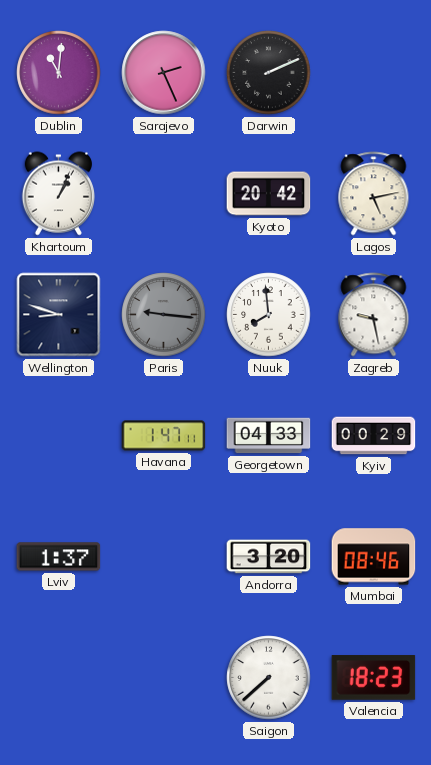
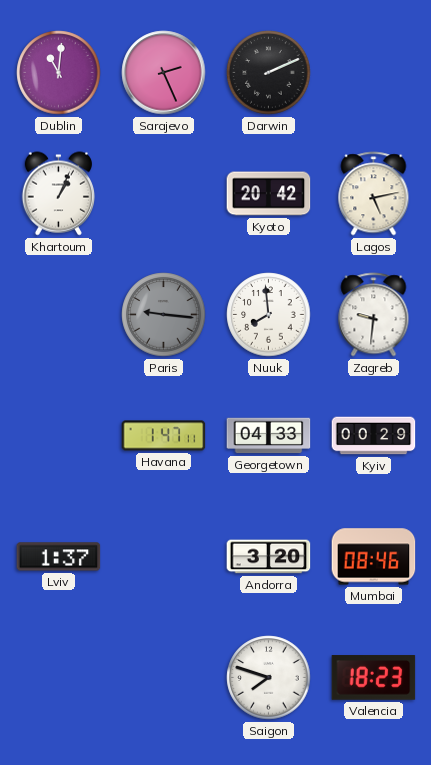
Wellington: 8:48 -> none (59, 315)
Zagreb: 9:28 -> 9:31 (374, 315)
Saigon: 7:38 -> 7:48 (269, 678)
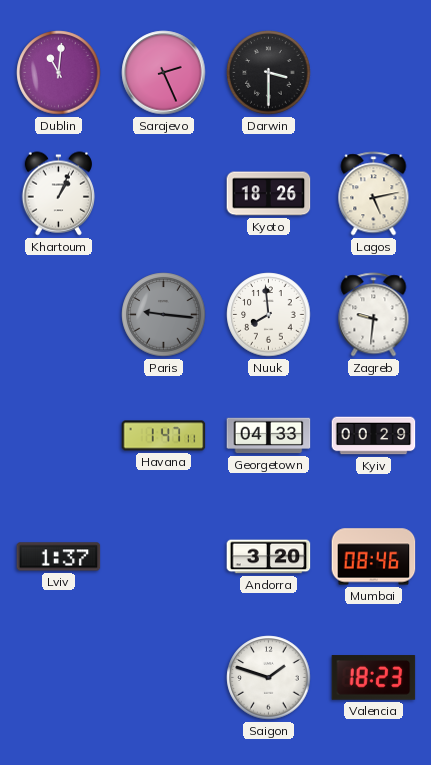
Darwin: 2:11 -> 3:30 (269, 73)
Kyoto: 20:42 -> 18:26 (269, 194)
Saigon: 7:48 -> 1:48 (269, 678)
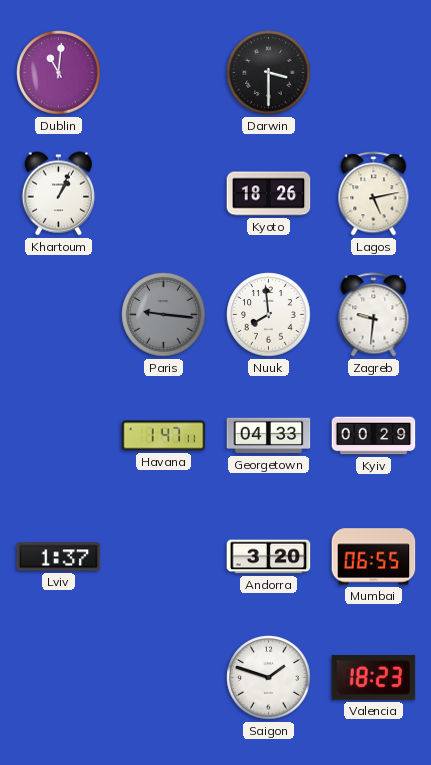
Sarajevo: 2:26 -> none (164, 73)
Mumbai: 08:46 -> 06:55 (374, 557)
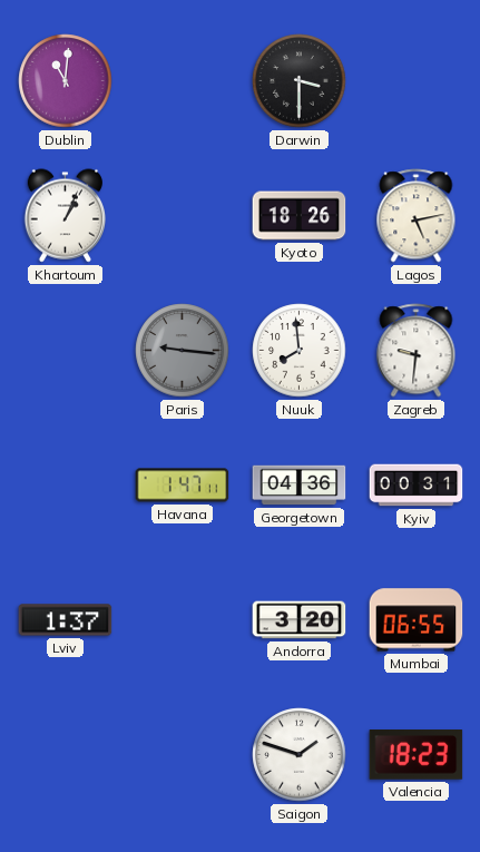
Georgetown: 04:33 -> 04:36 (300, 486)
Kyiv: 00:29 -> 00:31 (417, 486)
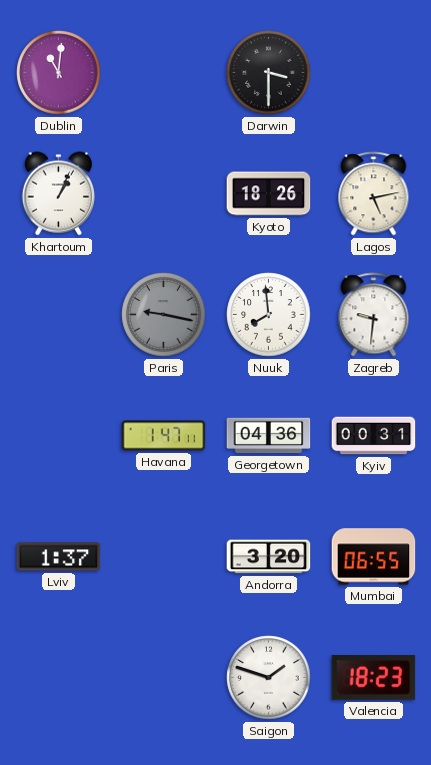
Paris: 9:16 -> 9:17 (164, 315)
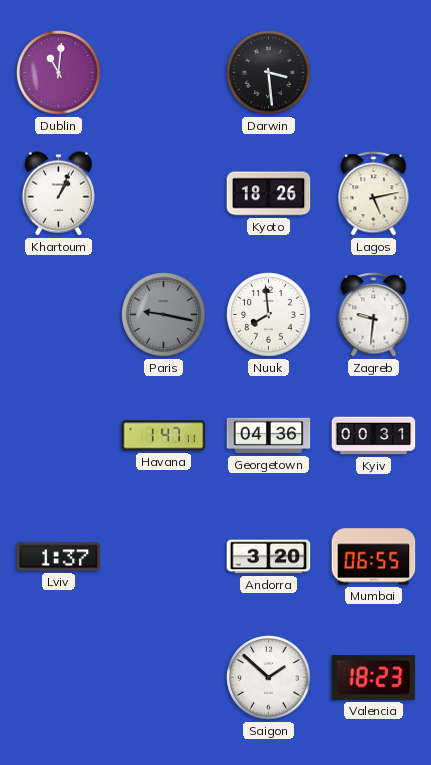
Darwin: 3:30 -> 3:29 (269, 73)
Saigon: 1:48 -> 1:52 (269, 678)
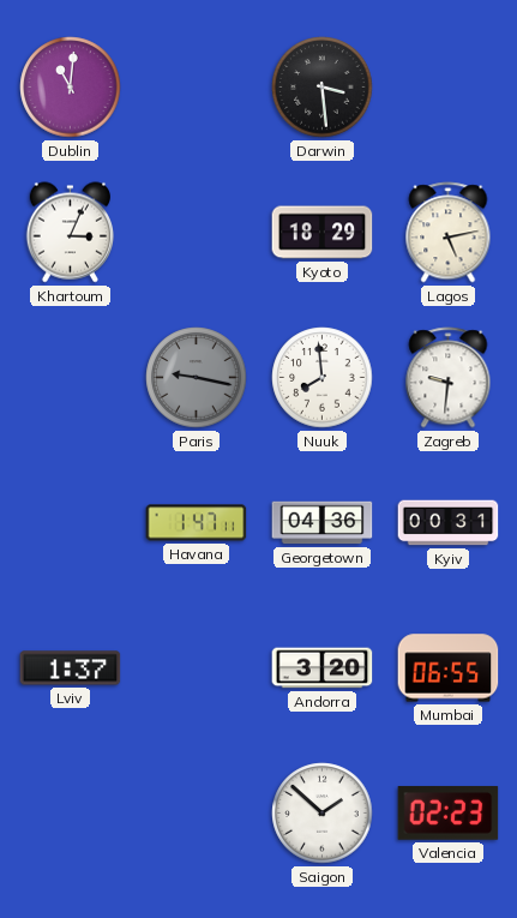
Khartoum: 1:04 -> 3:04 (70, 233)
Kyoto: 18:26 -> 18:29 (323, 233)
Valencia: 18:23 -> 02:23 (449, 814)
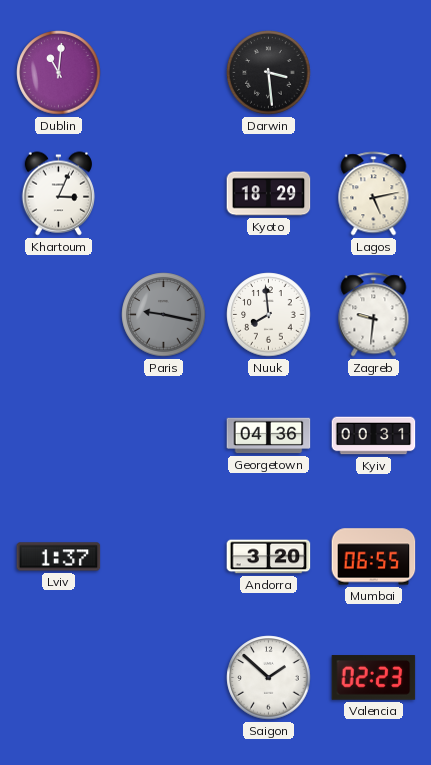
Havana: 1:47 -> none (197, 523)
